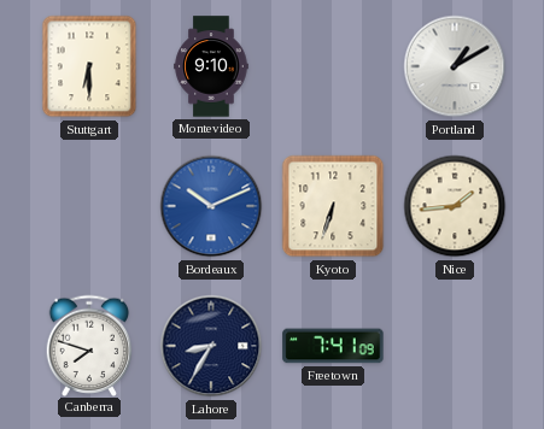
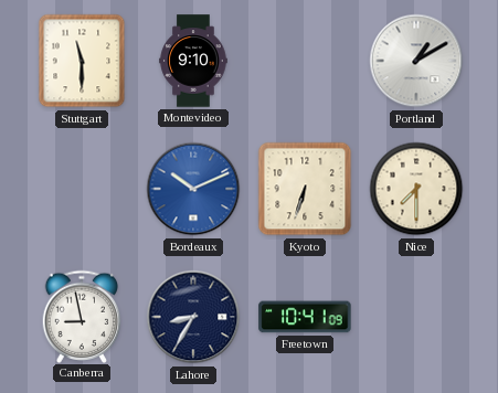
Stuttgart: 6:30 -> 11:30 (82, 61)
Nice: 1:44 -> 7:30 (416, 189)
Canberra: 7:48 -> 8:58 (82, 316)
Freetown: 7:41 -> 10:41 (305, 317)
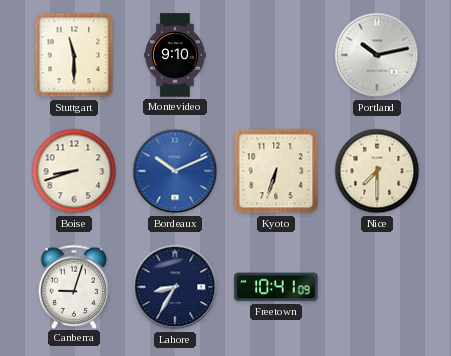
Portland: 1:10 -> 10:13 (377, 55)
Boise: none -> 8:42 (74, 171)
Canberra: 8:58 -> 9:03 (74, 286)
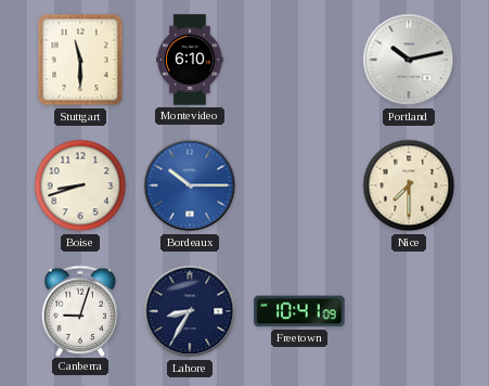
Montevideo: 9:10 -> 6:10 (190, 60)
Bordeaux: 10:11 -> 10:15 (190, 185)
Kyoto: 6:33 -> none (276, 171)
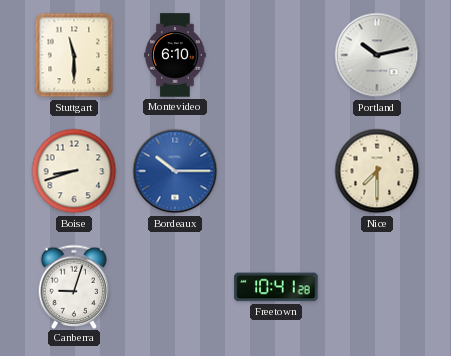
Lahore: 8:35 -> none (190, 311)
Freetown: 10:41:09 -> 10:41:28 (276, 287)
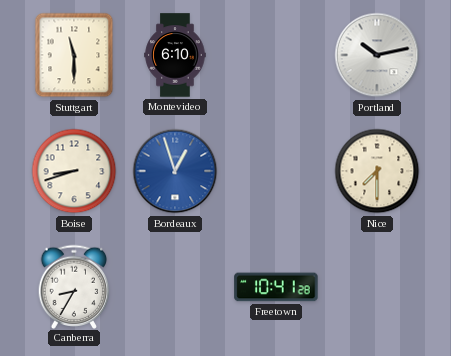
Bordeaux: 10:15 -> 12:57 (175, 171)
Canberra: 9:03 -> 8:35 (74, 286)
